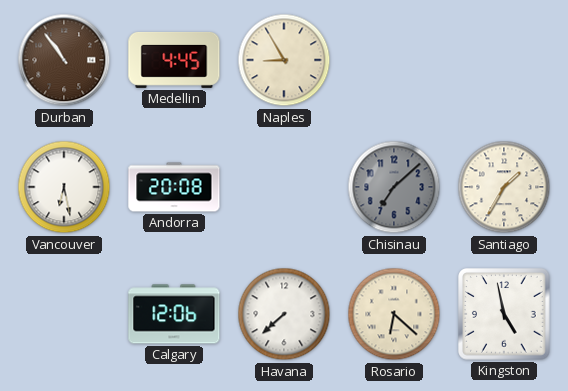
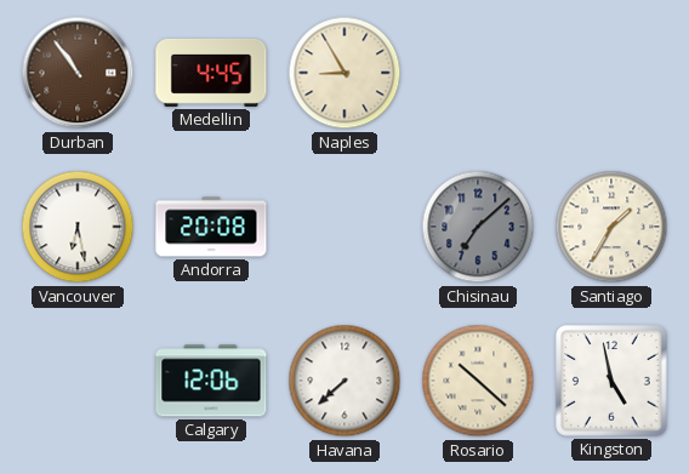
Rosario: 6:22 -> 10:22 (478, 381)
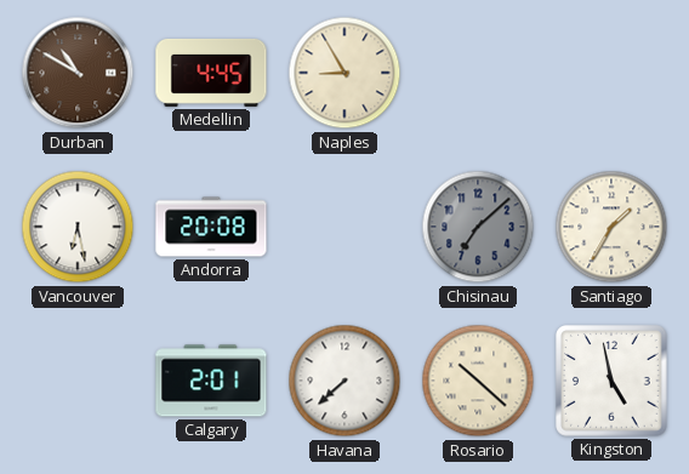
Durban: 10:54 -> 10:50 (78, 73)
Calgary: 12:06 -> 2:01 (211, 381)
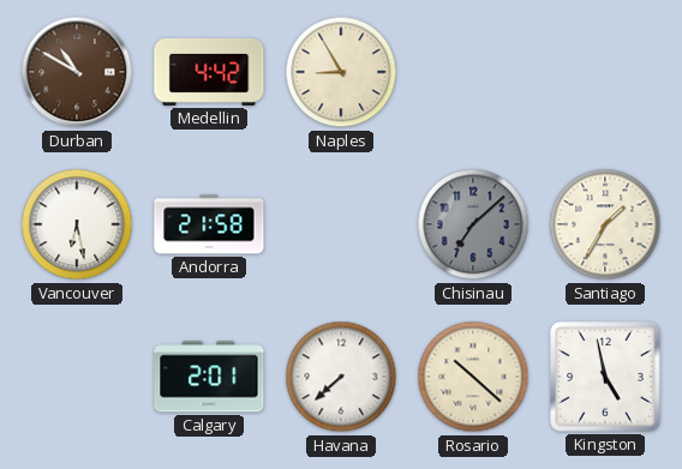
Medellin: 4:45 -> 4:42 (209, 72)
Andorra: 20:08 -> 21:58 (209, 224)
